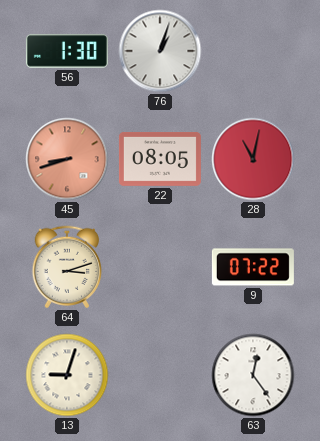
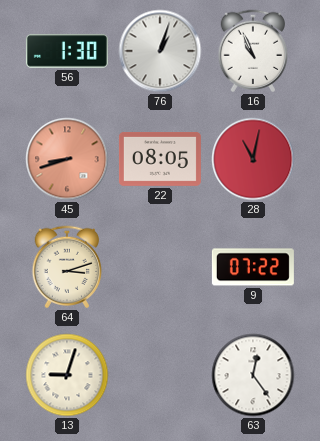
16: none -> 10:56 (253, 51)
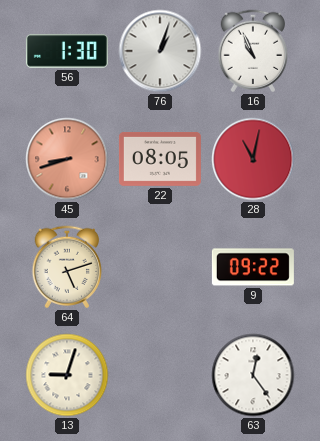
64: 3:12 -> 5:12 (67, 267)
9: 07:22 -> 09:22 (253, 267)
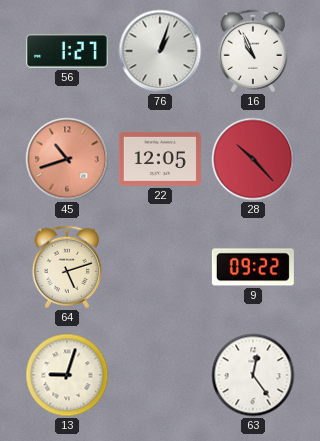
56: 1:30 -> 1:27 (67, 51)
45: 8:42 -> 10:42 (67, 159)
22: 08:05 -> 12:05 (160, 160)
28: 11:02 -> 10:23 (253, 159)
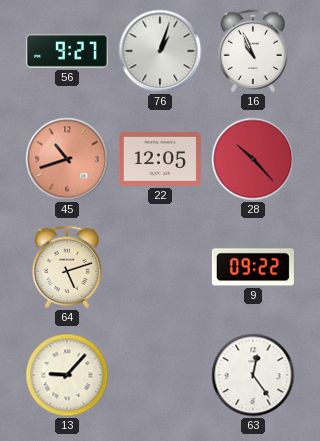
56: 1:27 -> 9:27 (67, 51)
13: 9:03 -> 9:07 (67, 375)
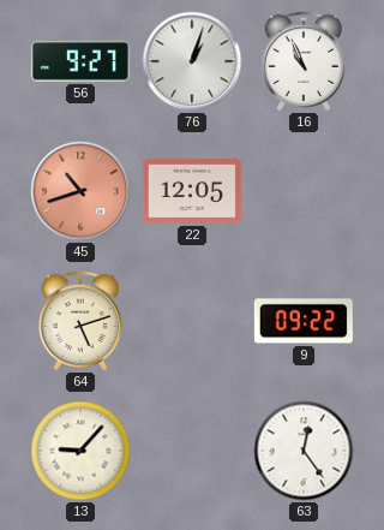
28: 10:23 -> none (253, 159)
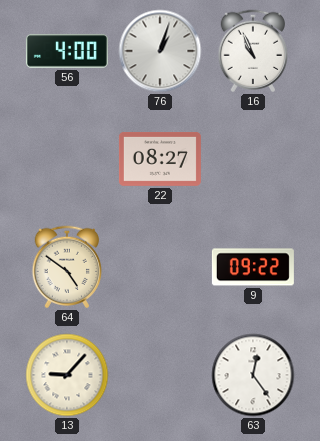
56: 9:27 -> 4:00 (67, 51)
45: 10:42 -> none (80, 191)
22: 12:05 -> 08:27 (160, 160)
64: 5:12 -> 4:51 (67, 267)
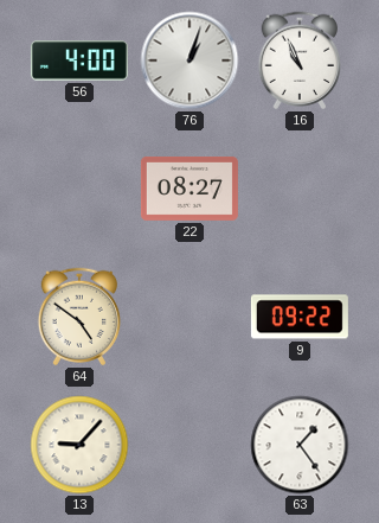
63: 12:24 -> 1:24 (300, 445)
